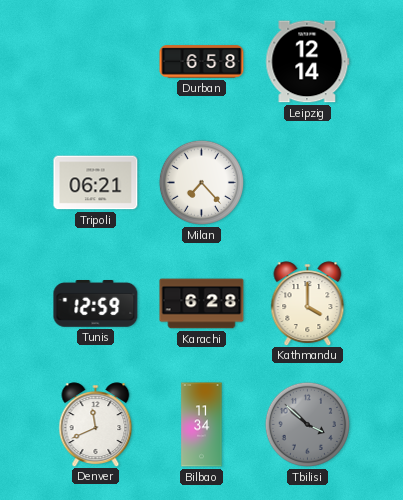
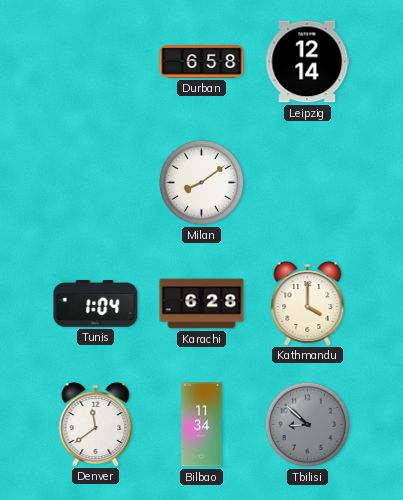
Tripoli: 06:21 -> none (96, 183)
Milan: 7:23 -> 8:09 (201, 182)
Tunis: 12:59 -> 1:04 (96, 304)
Denver: 11:41 -> 11:39 (96, 424)
Tbilisi: 3:52 -> 8:52 (307, 424)
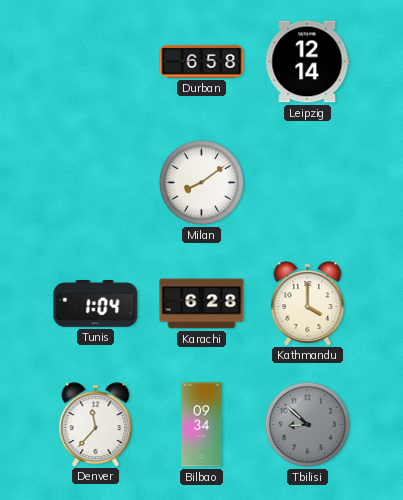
Denver: 11:39 -> 11:37 (96, 424)
Bilbao: 11:34 -> 09:34 (202, 425)
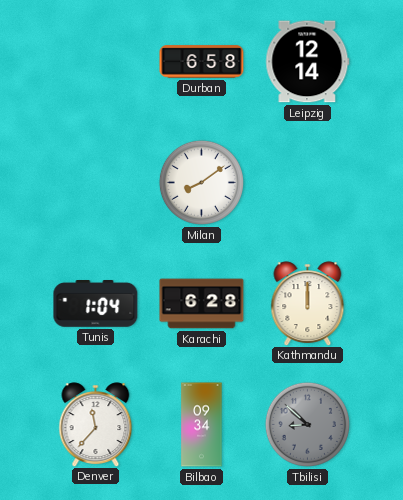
Kathmandu: 4:00 -> 12:00 (308, 303)
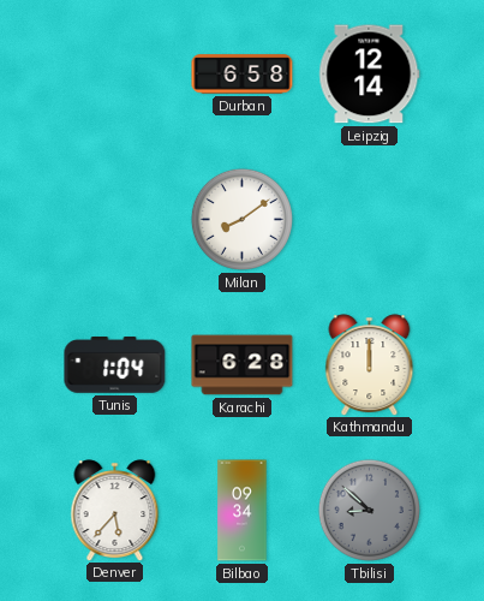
Denver: 11:37 -> 5:37 (115, 510)
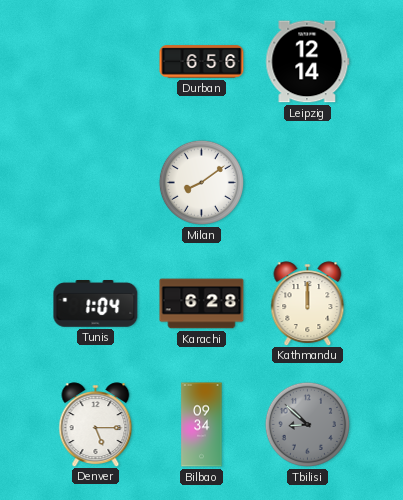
Durban: 6:58 -> 6:56 (202, 62)
Denver: 5:37 -> 5:15 (96, 424)
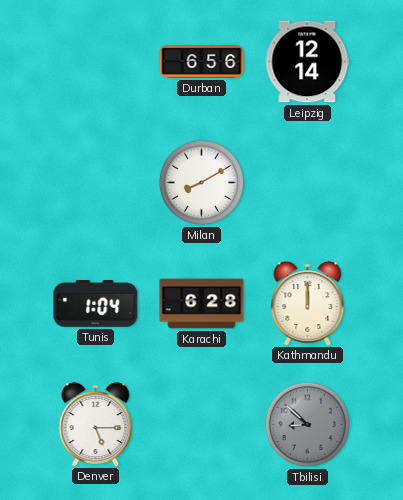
Milan: 8:09 -> 8:10 (201, 182)
Bilbao: 09:34 -> none (202, 425)
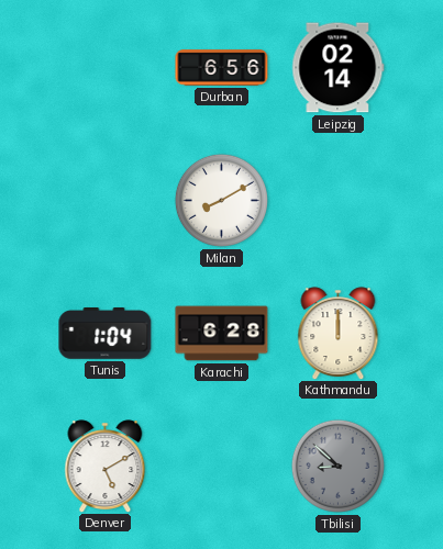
Leipzig: 12:14 -> 02:14 (339, 68)
Denver: 5:15 -> 5:10 (106, 466)
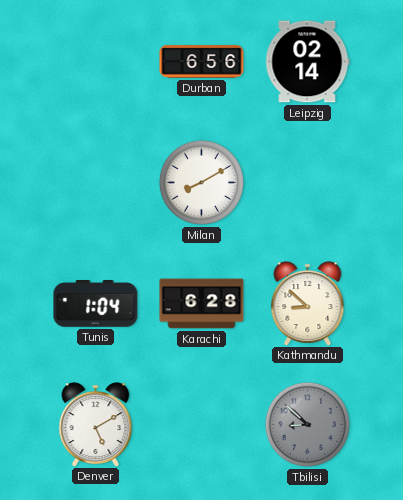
Kathmandu: 12:00 -> 8:52 (308, 303)
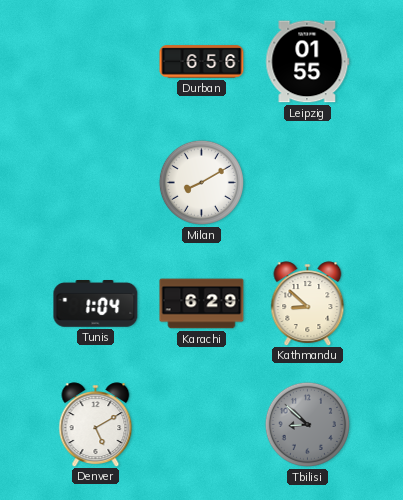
Leipzig: 02:14 -> 01:55 (308, 62)
Karachi: 6:28 -> 6:29 (202, 304)
